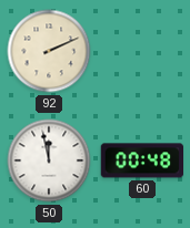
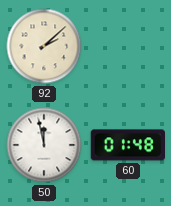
92: 2:11 -> 2:08 (44, 46)
60: 00:48 -> 01:48 (127, 145)
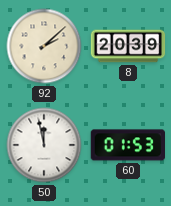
8: none -> 20:39 (128, 46)
60: 01:48 -> 01:53 (127, 145)
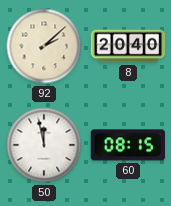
8: 20:39 -> 20:40 (128, 46)
60: 01:53 -> 08:15 (127, 145)
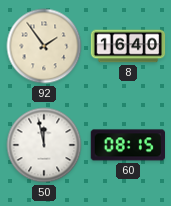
92: 2:08 -> 1:54 (44, 46)
8: 20:40 -> 16:40 (128, 46)
